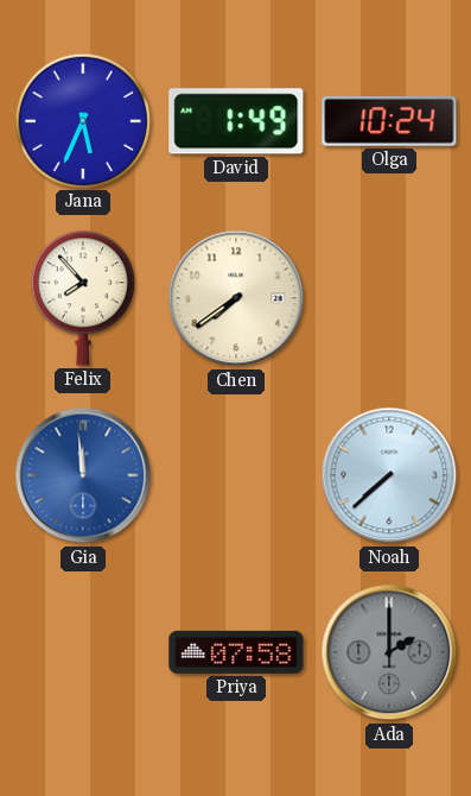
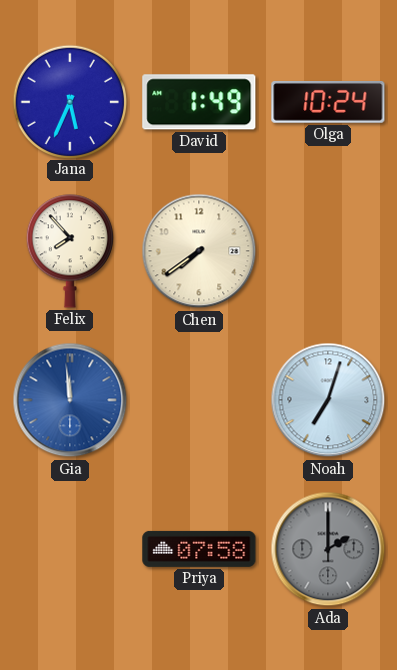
Noah: 7:38 -> 7:03 (328, 400)
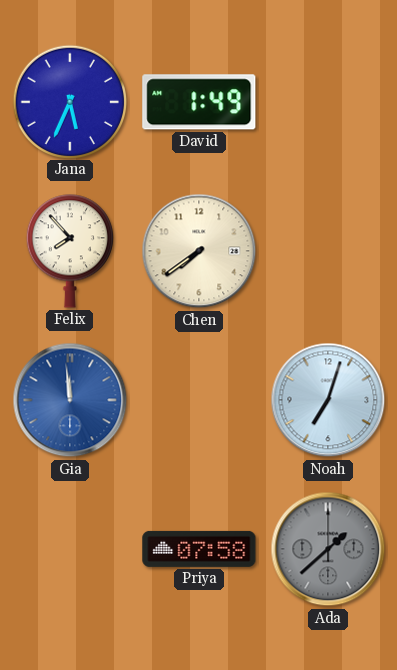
Olga: 10:24 -> none (328, 103)
Ada: 2:00 -> 1:38 (328, 549)
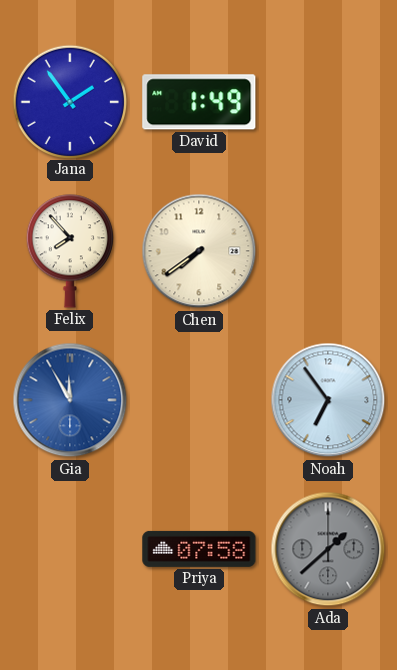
Jana: 5:34 -> 1:54 (69, 101)
Gia: 11:59 -> 11:55 (70, 400)
Noah: 7:03 -> 6:54 (328, 400)
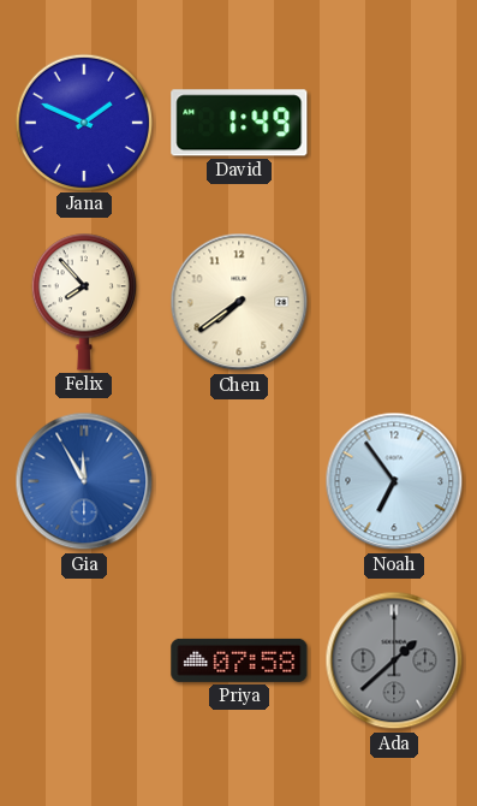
Jana: 1:54 -> 1:49 (83, 122)
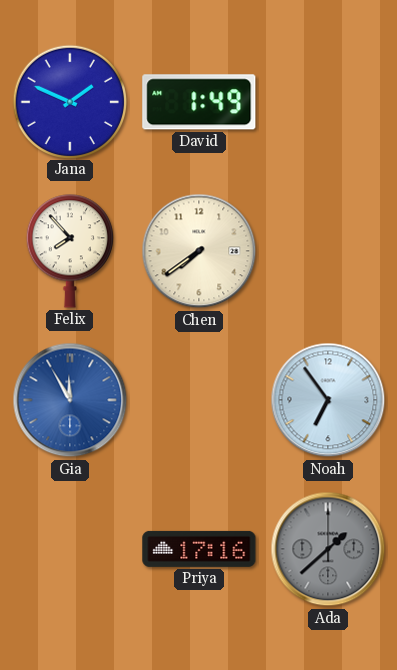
Priya: 07:58 -> 17:16 (199, 549)
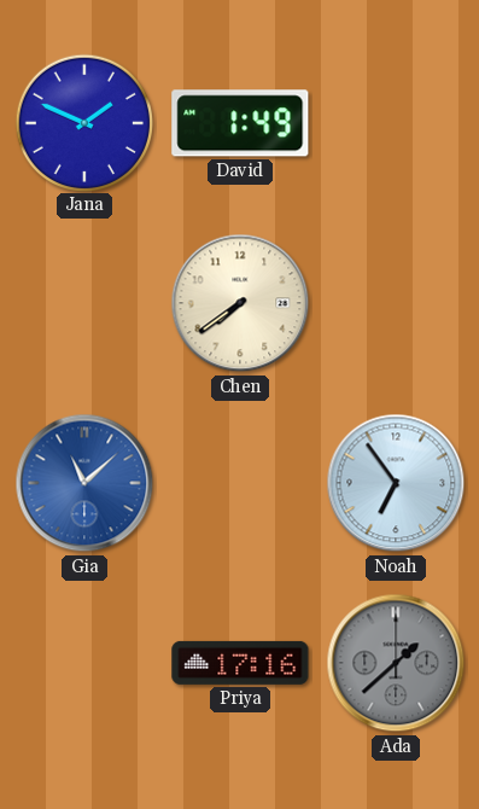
Felix: 7:53 -> none (70, 251)
Gia: 11:55 -> 11:08 (84, 483)
